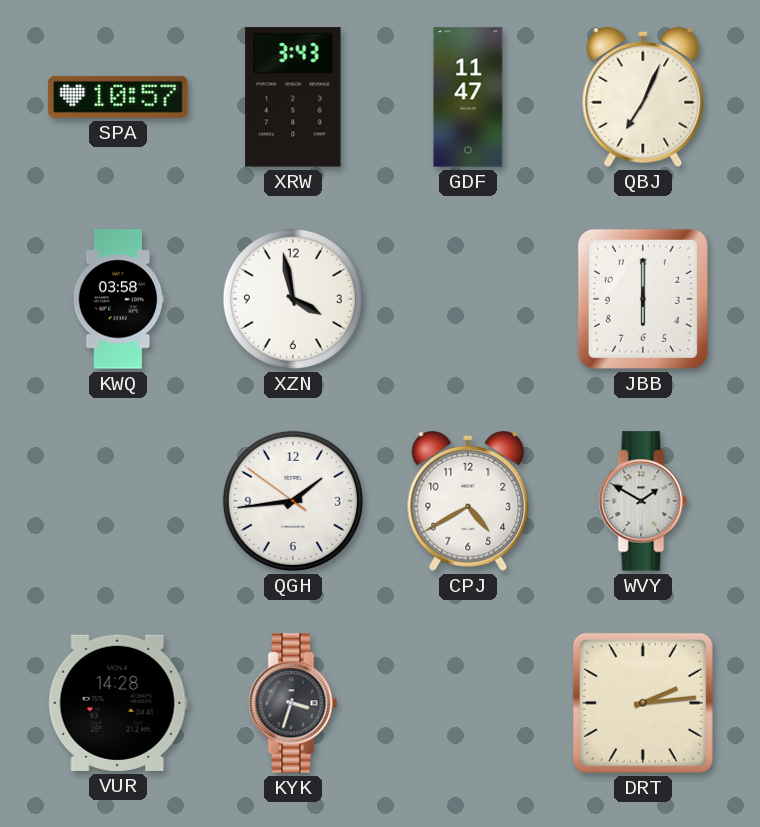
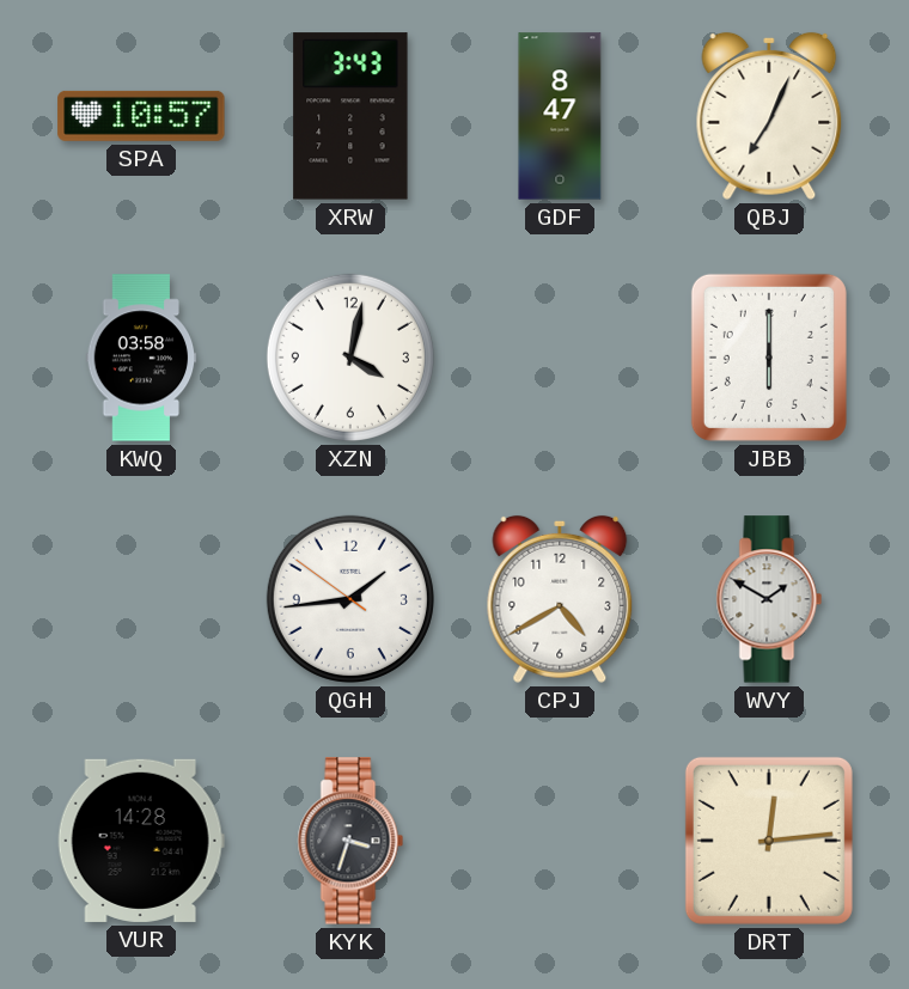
GDF: 11:47 -> 8:47 (560, 116)
XZN: 3:58 -> 4:02 (350, 358)
DRT: 2:14 -> 12:14 (769, 841)
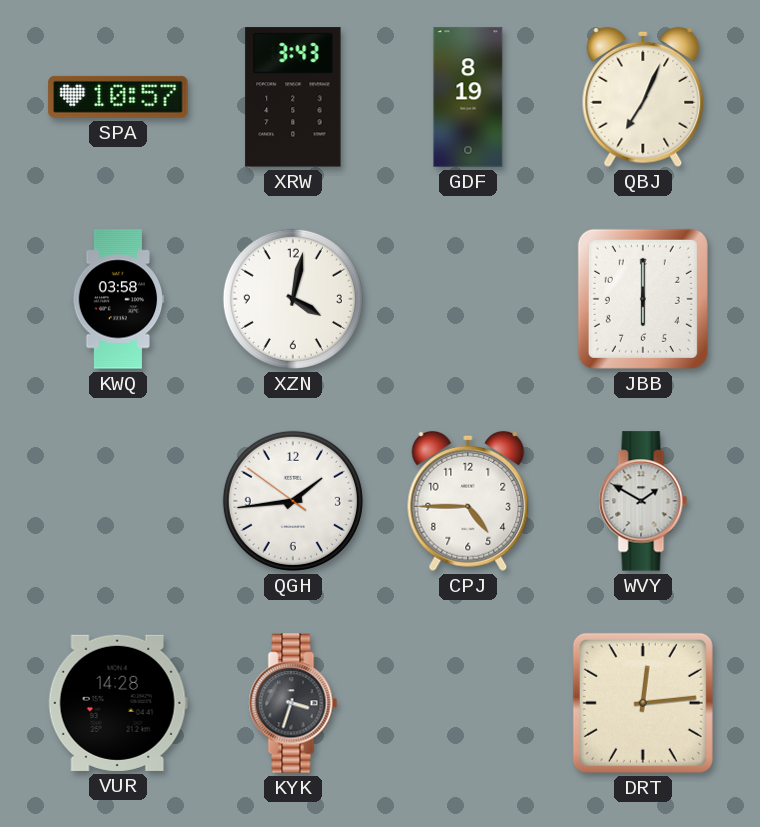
GDF: 8:47 -> 8:19 (468, 97)
CPJ: 4:40 -> 4:45 (468, 501)
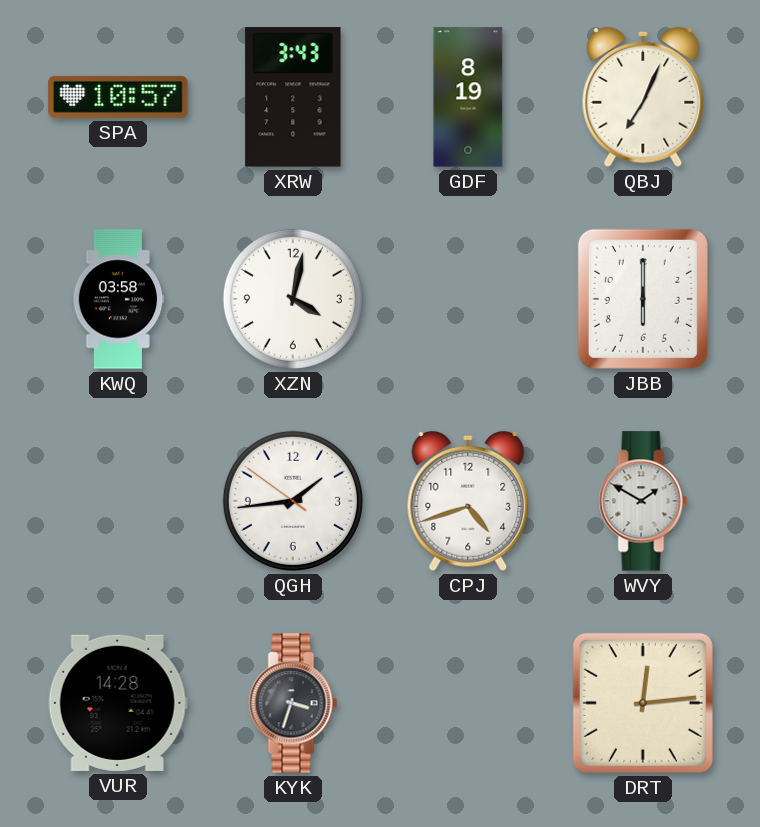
CPJ: 4:45 -> 4:42 (468, 501)
